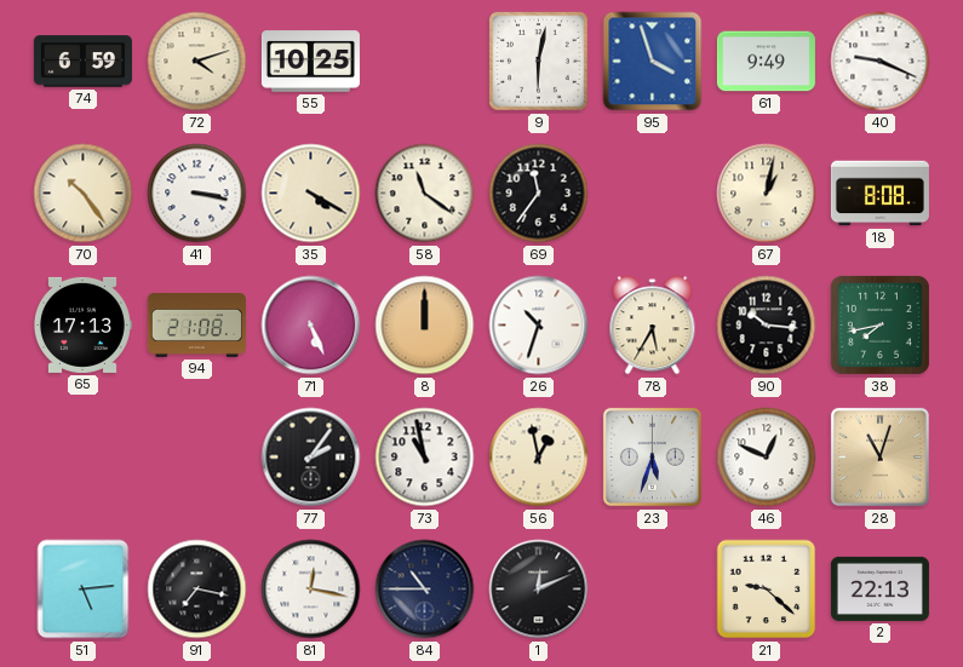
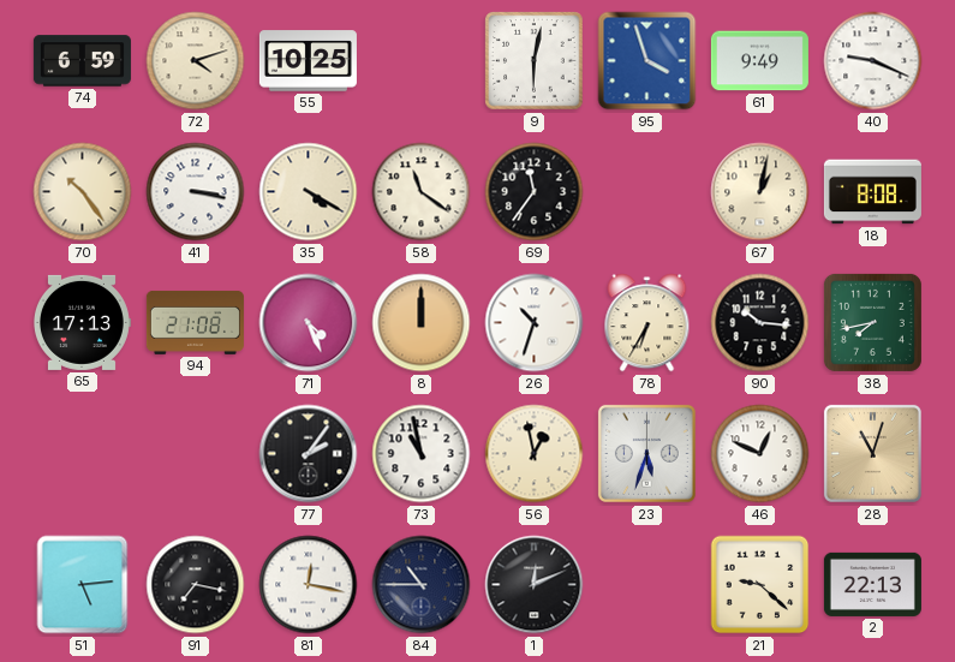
71: 5:26 -> 4:26 (309, 323)
78: 5:35 -> 6:35 (647, 323)
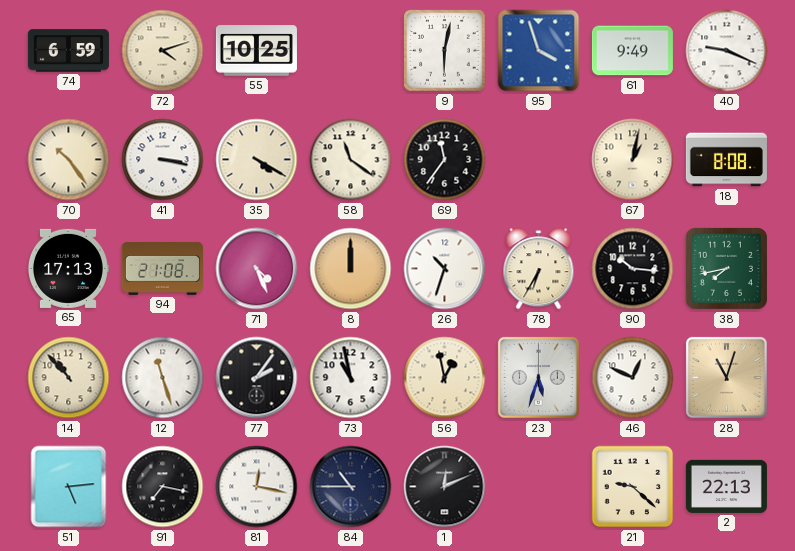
14: none -> 10:53 (69, 378)
12: none -> 11:27 (163, 378)
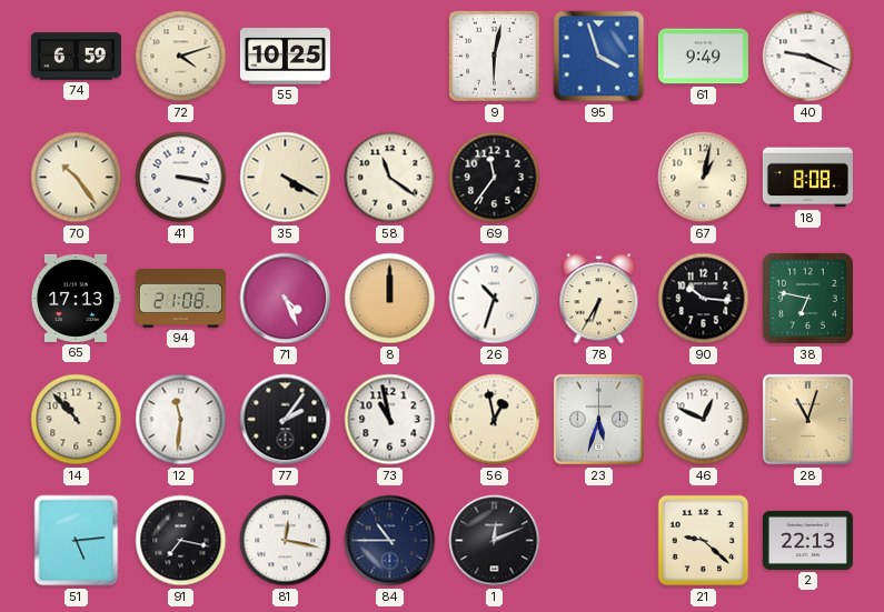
38: 7:43 -> 6:47 (807, 298)
12: 11:27 -> 11:31 (181, 420)
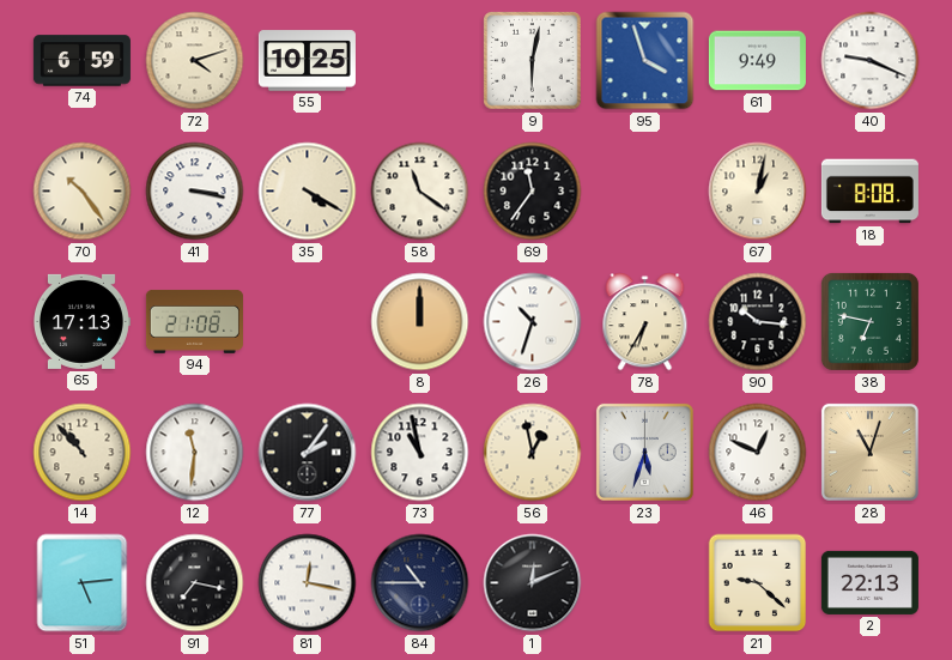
71: 4:26 -> none (286, 299)
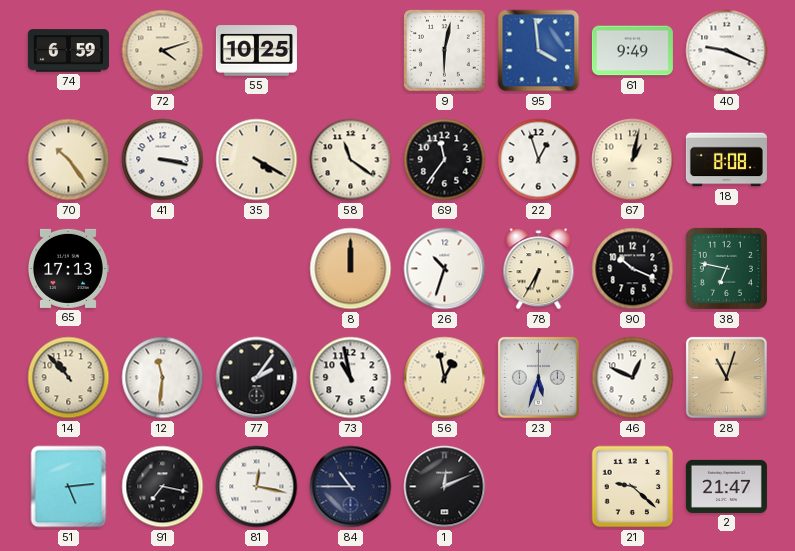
95: 3:57 -> 3:59 (539, 51)
22: none -> 12:57 (539, 160)
94: 21:08 -> none (194, 321)
90: 10:16 -> 10:19 (633, 269)
2: 22:13 -> 21:47 (726, 486)
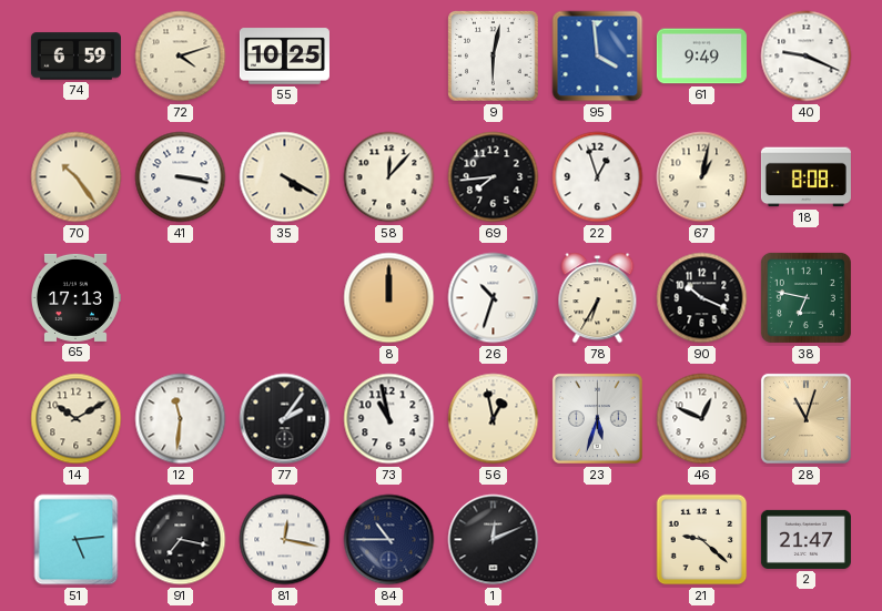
58: 11:21 -> 12:07 (389, 177)
69: 11:36 -> 7:44 (494, 177)
14: 10:53 -> 10:10 (77, 419)
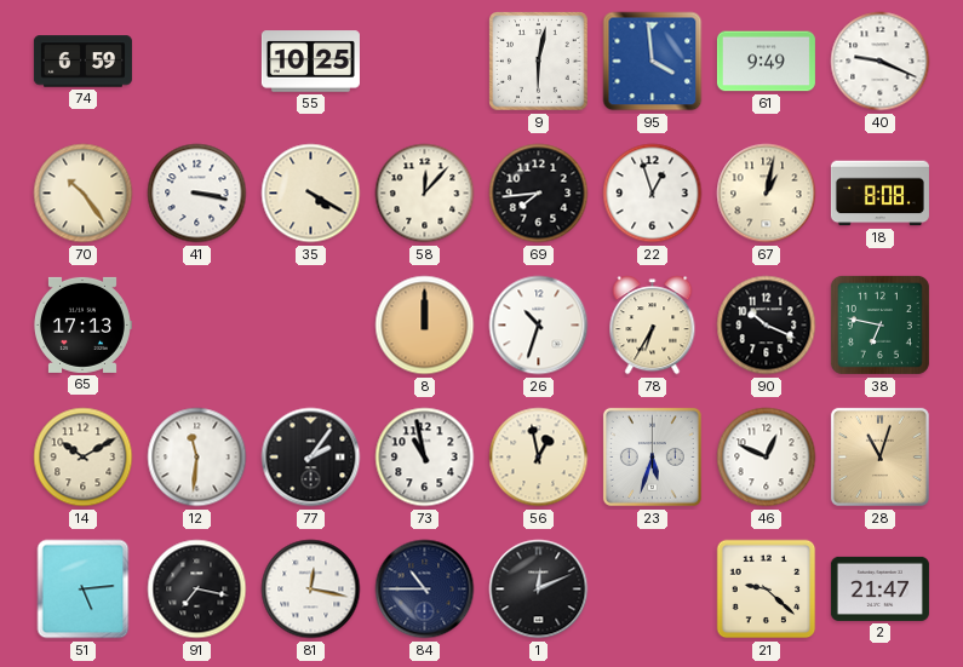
72: 4:12 -> none (181, 57)
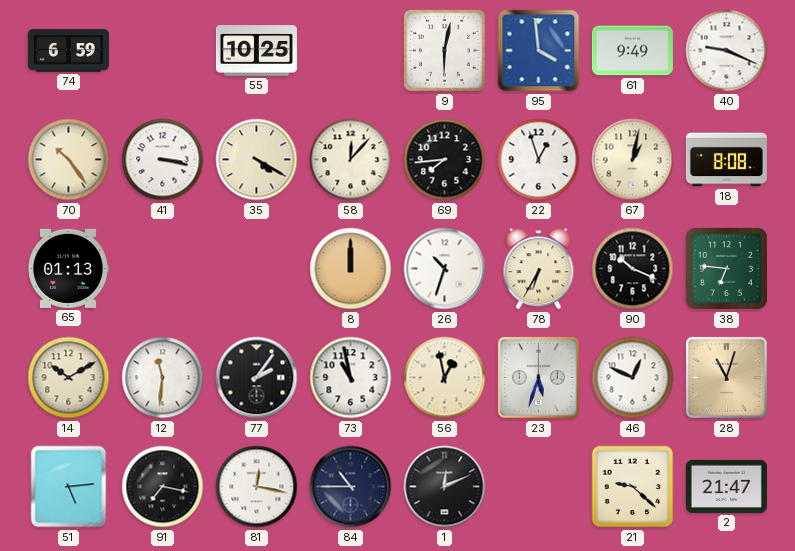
65: 17:13 -> 01:13 (68, 268)
38: 6:47 -> 6:46 (726, 268)
